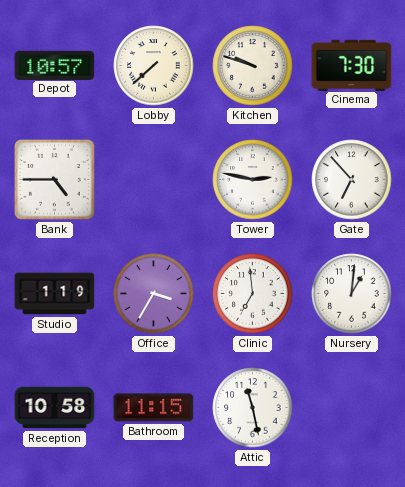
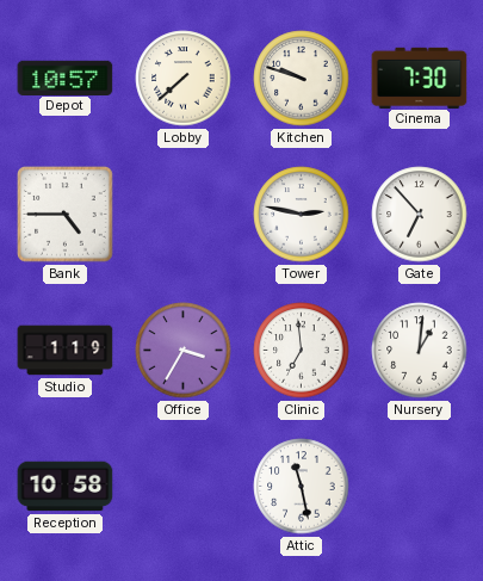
Bathroom: 11:15 -> none (154, 408)
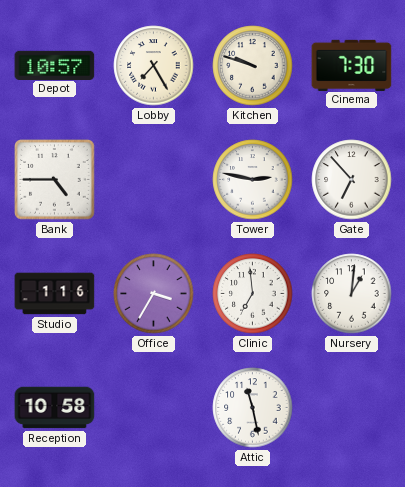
Lobby: 7:38 -> 7:25 (154, 66)
Studio: 1:19 -> 1:16 (55, 294)
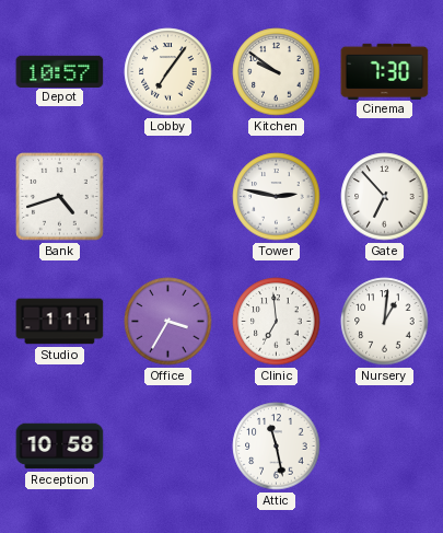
Lobby: 7:25 -> 7:06 (168, 72)
Kitchen: 9:48 -> 9:51 (277, 72)
Bank: 4:45 -> 4:42 (60, 197)
Studio: 1:16 -> 1:11 (60, 322)
